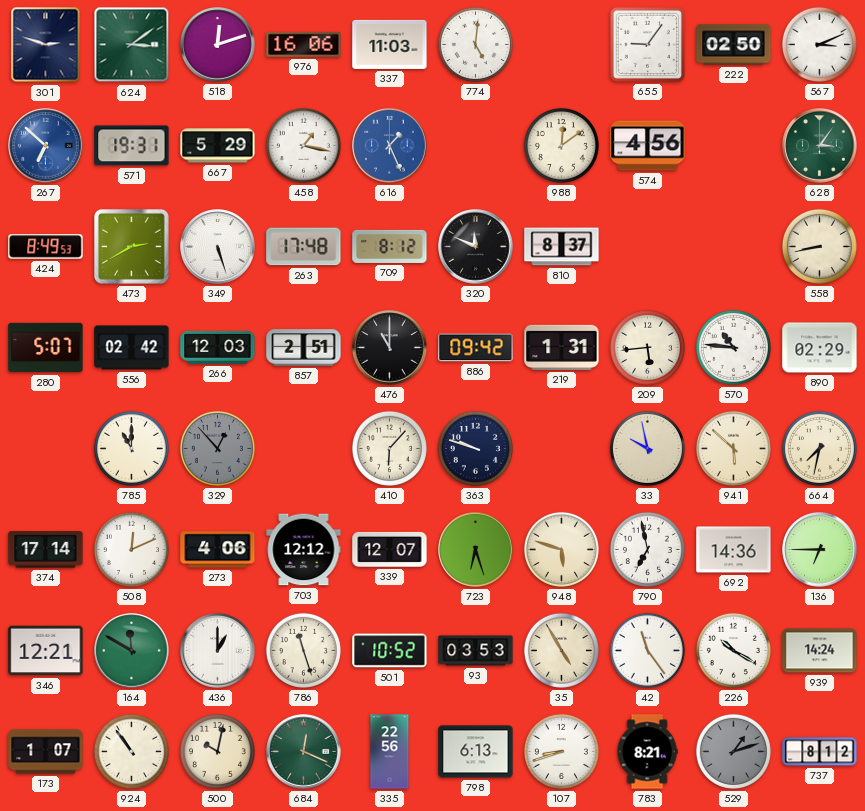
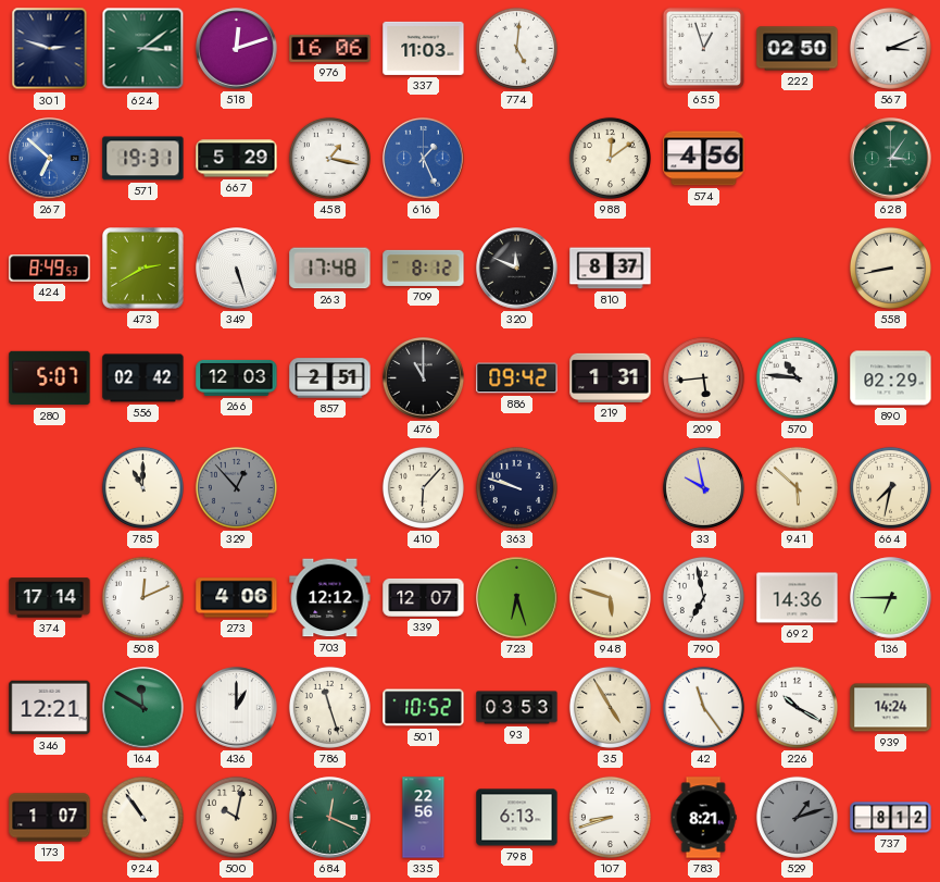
655: 9:06 -> 12:57 (703, 48)
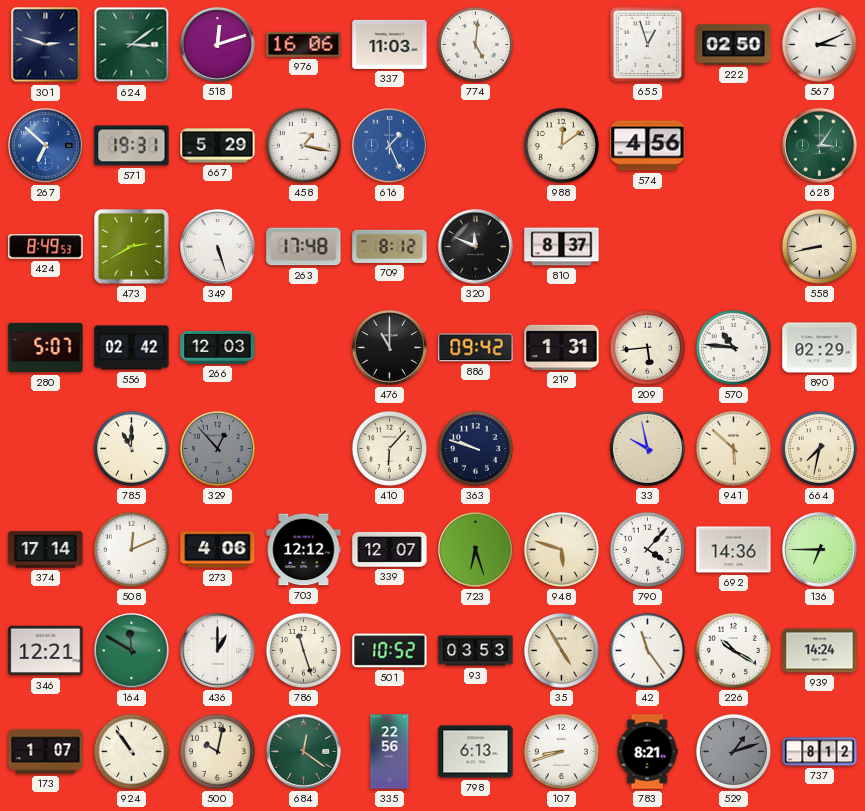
857: 2:51 -> none (330, 378)
790: 6:58 -> 4:07 (647, 549)
684: 12:19 -> 12:21 (304, 752)
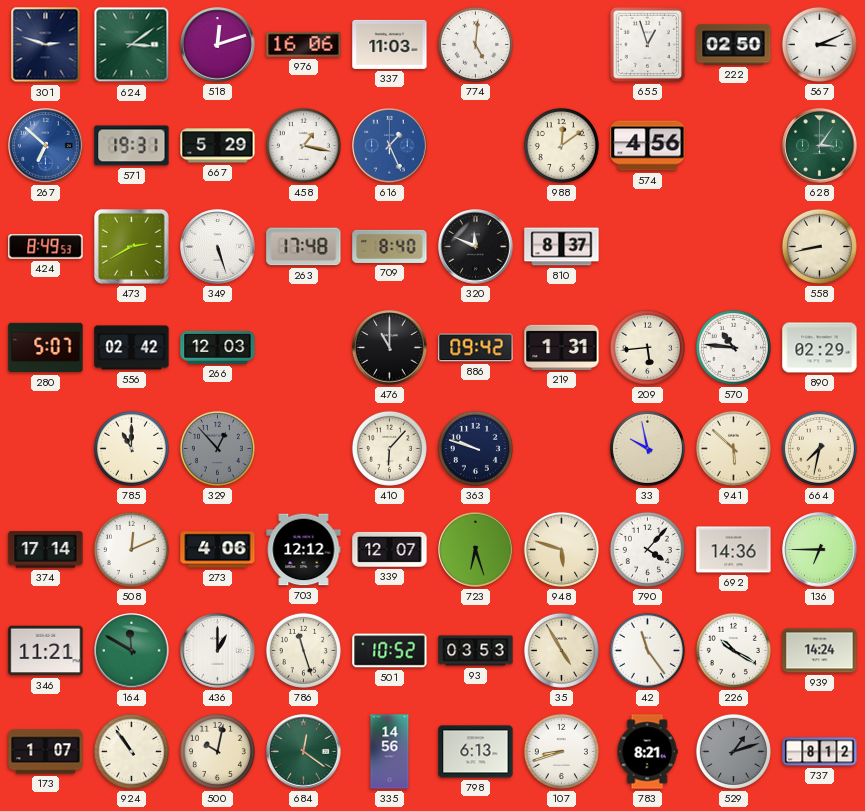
709: 8:12 -> 8:40 (390, 246)
346: 12:21 -> 11:21 (46, 651)
335: 22:56 -> 14:56 (390, 752)
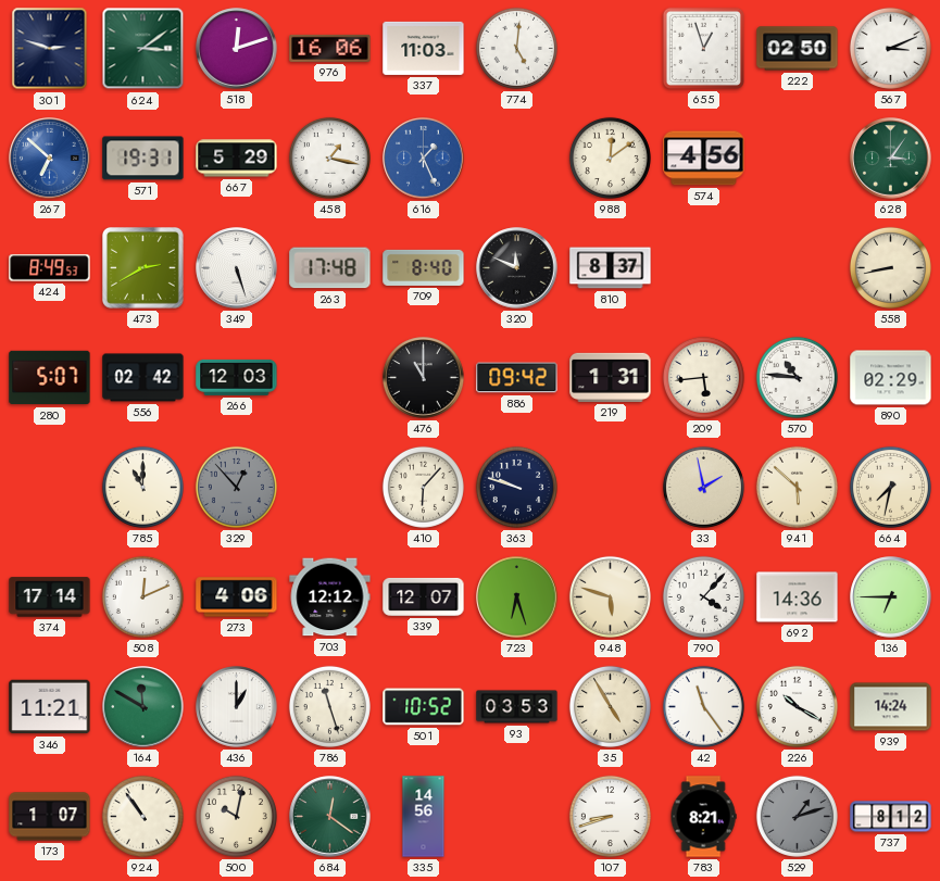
33: 9:58 -> 1:58 (703, 487)
798: 6:13 -> none (476, 752)
